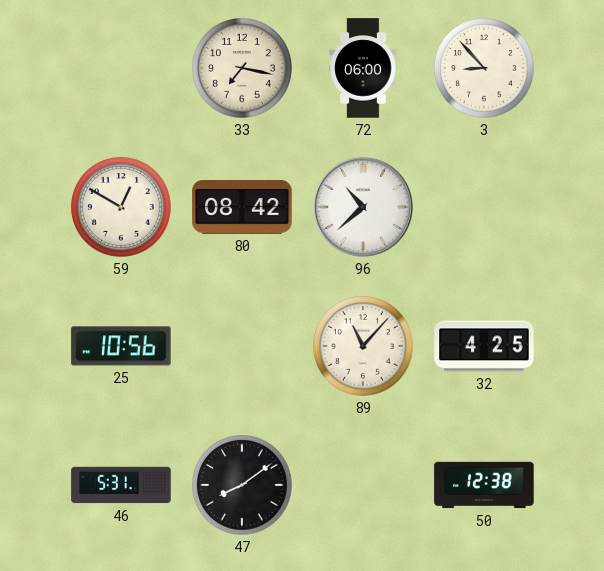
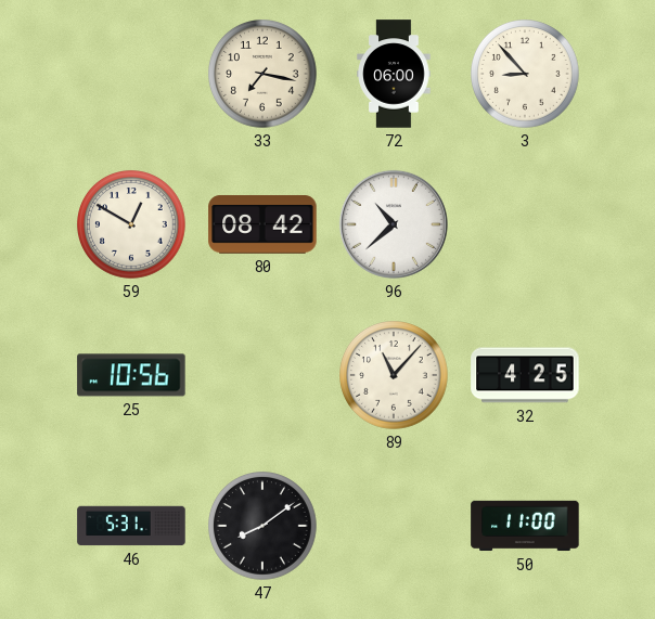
50: 12:38 -> 11:00 (525, 526)
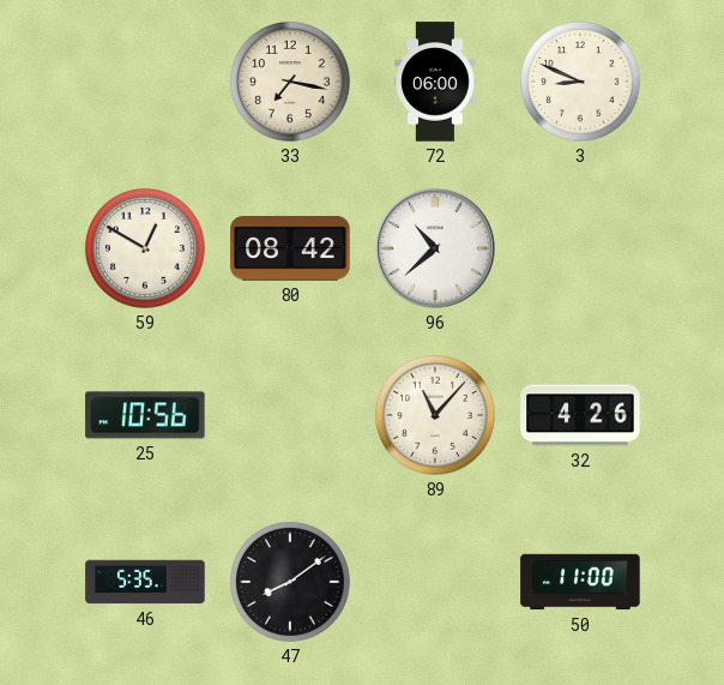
3: 8:53 -> 8:49 (581, 83)
32: 4:25 -> 4:26 (580, 415)
46: 5:31 -> 5:35 (145, 582)
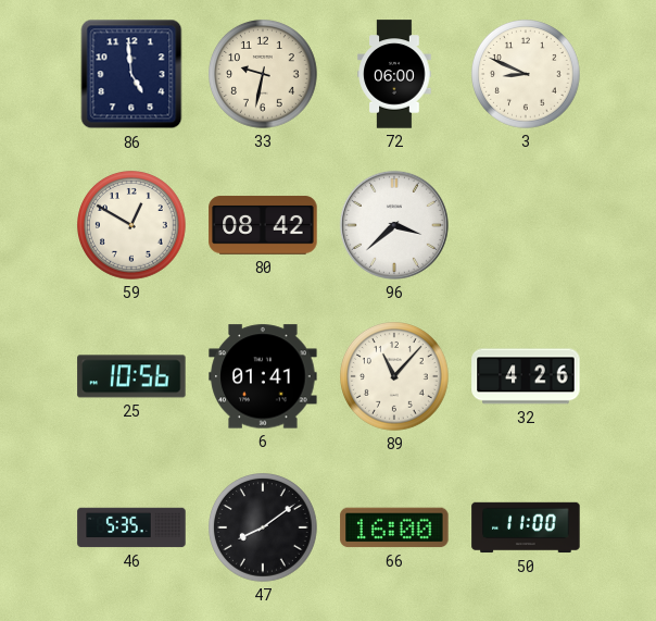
86: none -> 4:59 (131, 74)
33: 7:17 -> 9:32 (264, 75)
96: 10:38 -> 3:38 (394, 225)
6: none -> 01:41 (263, 376)
66: none -> 16:00 (394, 527)
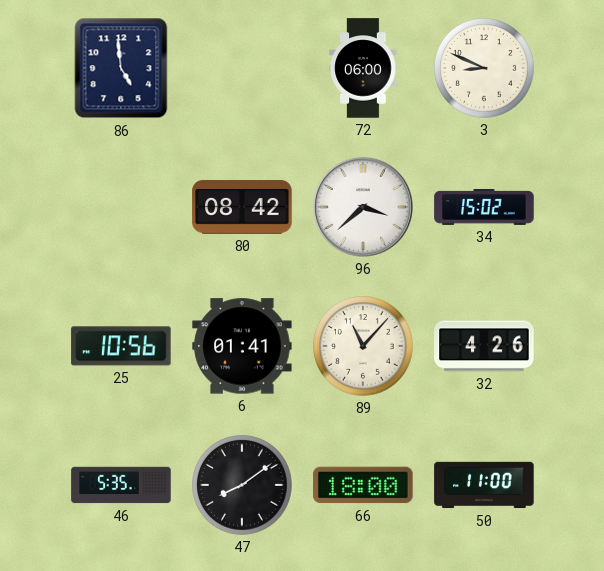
33: 9:32 -> none (264, 75)
59: 12:50 -> none (133, 226)
34: none -> 15:02 (484, 208)
66: 16:00 -> 18:00 (363, 485)
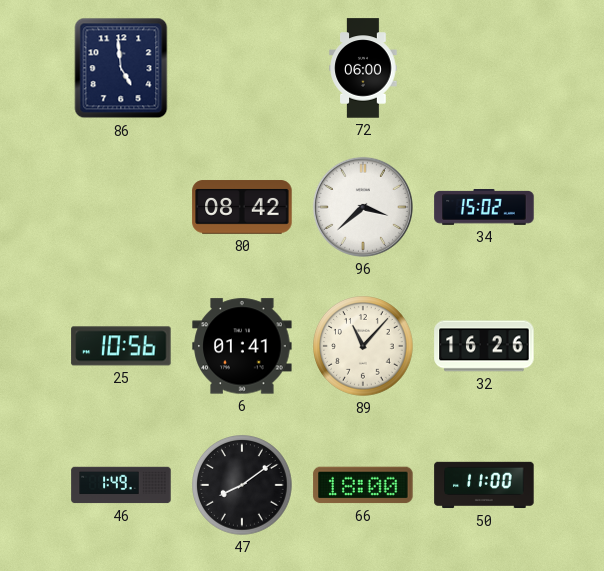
3: 8:49 -> none (485, 69)
32: 4:26 -> 16:26 (484, 346)
46: 5:35 -> 1:49 (121, 485)
